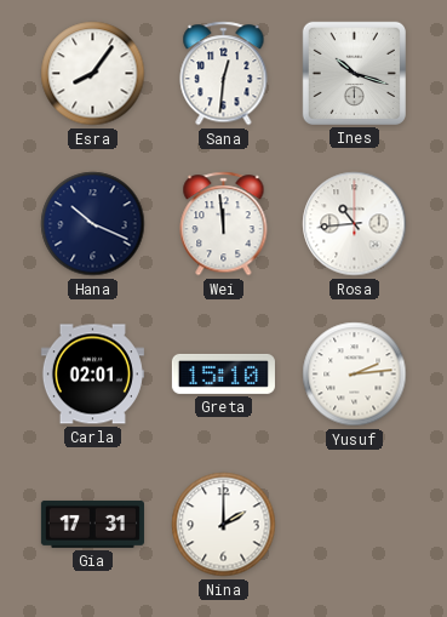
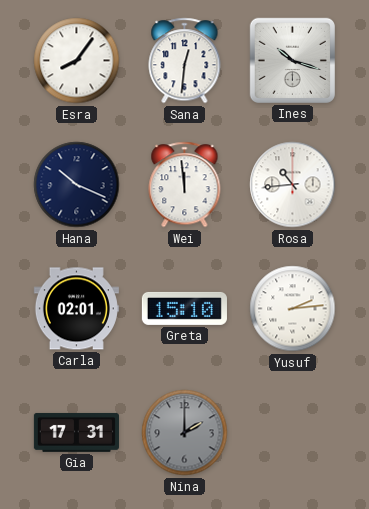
Nina dial: white -> grey (185, 433)
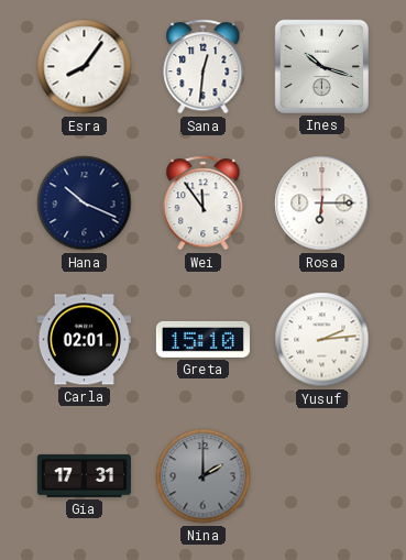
Wei: 11:59 -> 11:54 (204, 204)
Rosa: 10:44 -> 6:15 (322, 204)
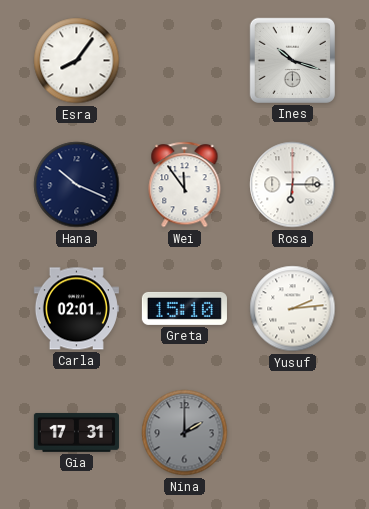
Sana: 12:31 -> none (204, 67)
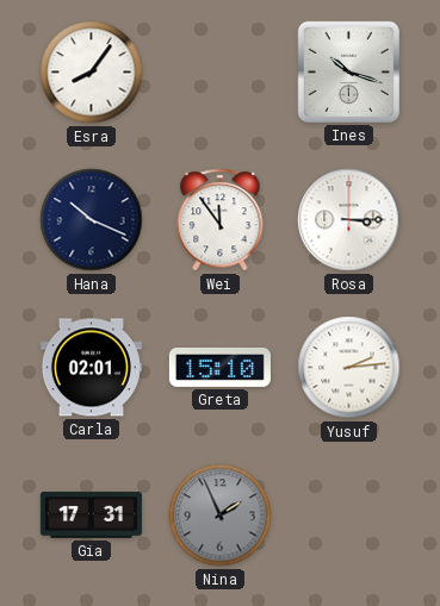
Rosa: 6:15 -> 3:15 (349, 220)
Nina: 2:00 -> 1:56 (221, 516)
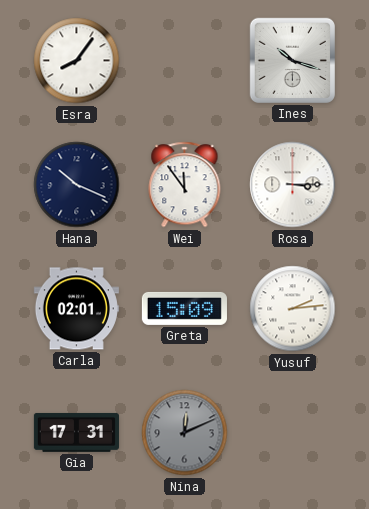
Greta: 15:10 -> 15:09 (184, 308)
Nina: 1:56 -> 12:11 (185, 433)
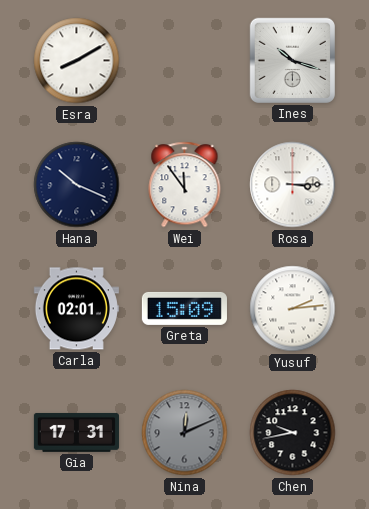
Esra: 8:06 -> 8:10 (77, 61)
Chen: none -> 9:43 (293, 433)
